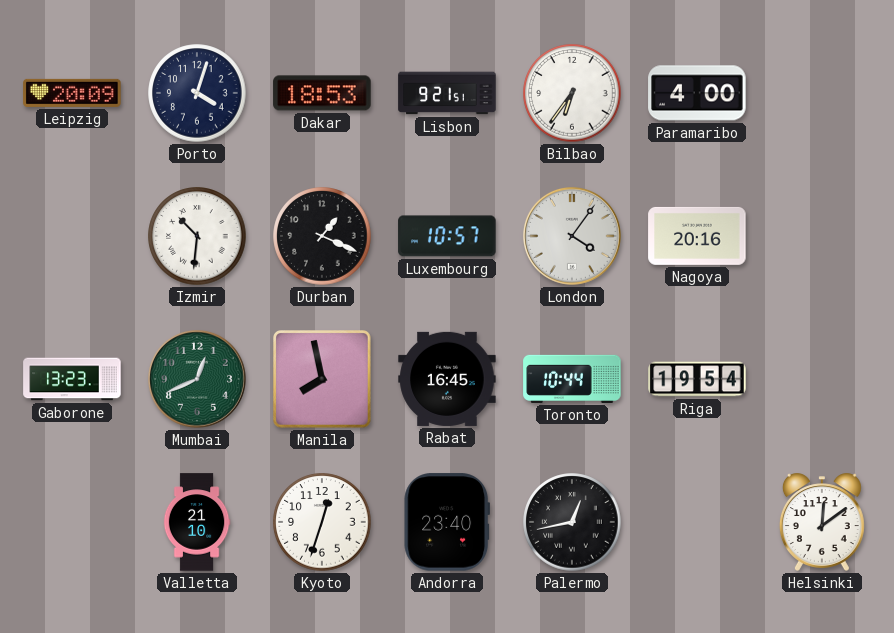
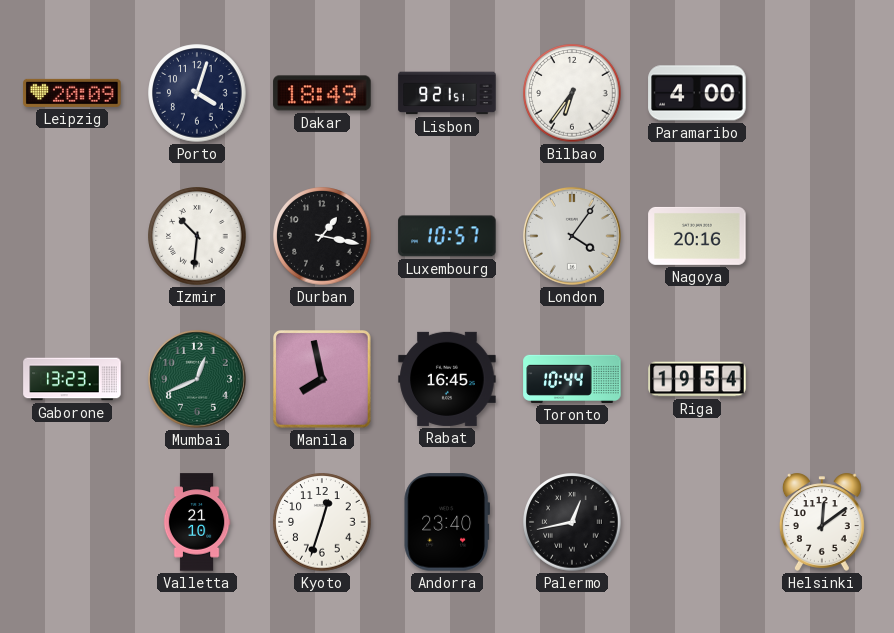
Dakar: 18:53 -> 18:49 (322, 93)
Durban: 1:19 -> 1:17 (322, 236)
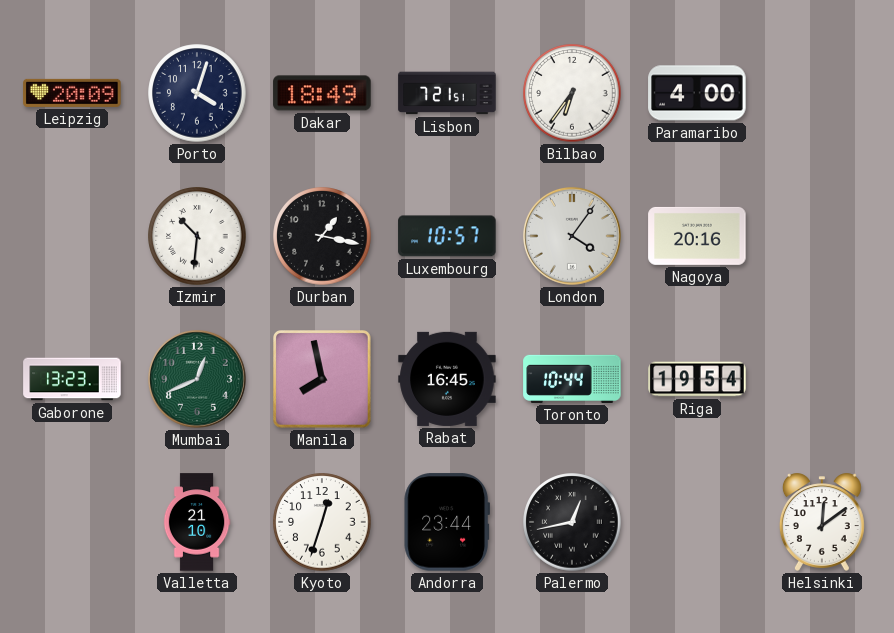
Lisbon: 9:21 -> 7:21 (447, 93)
Andorra: 23:40 -> 23:44 (446, 522)
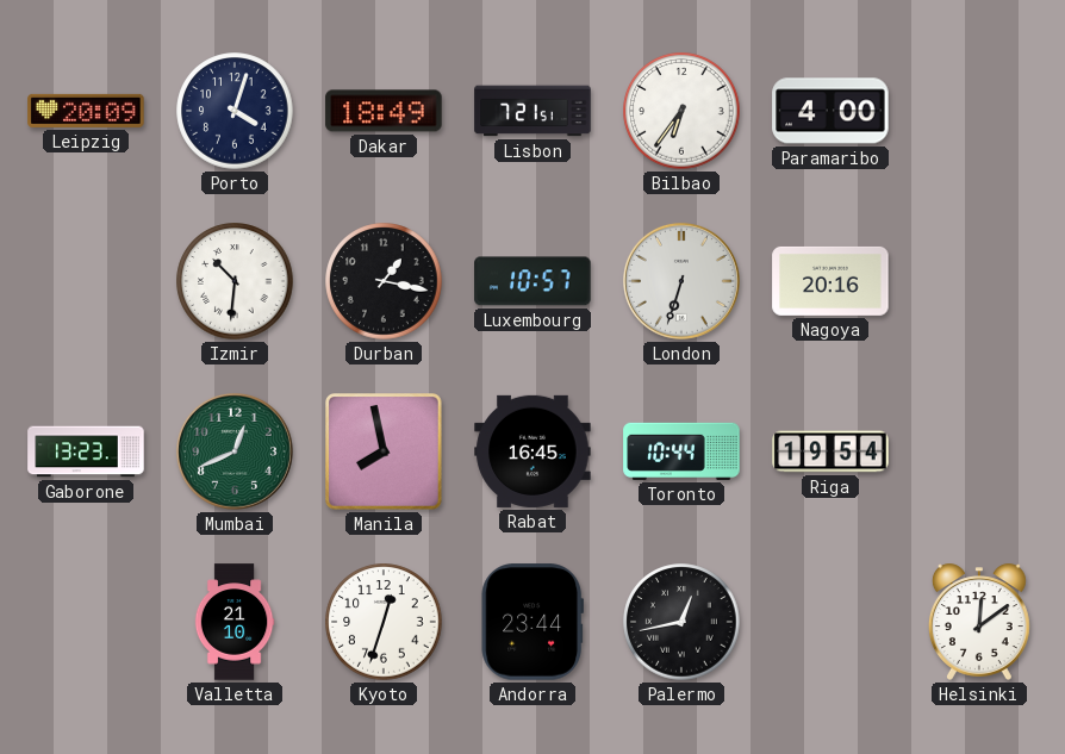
London: 4:06 -> 6:33 (681, 281)
